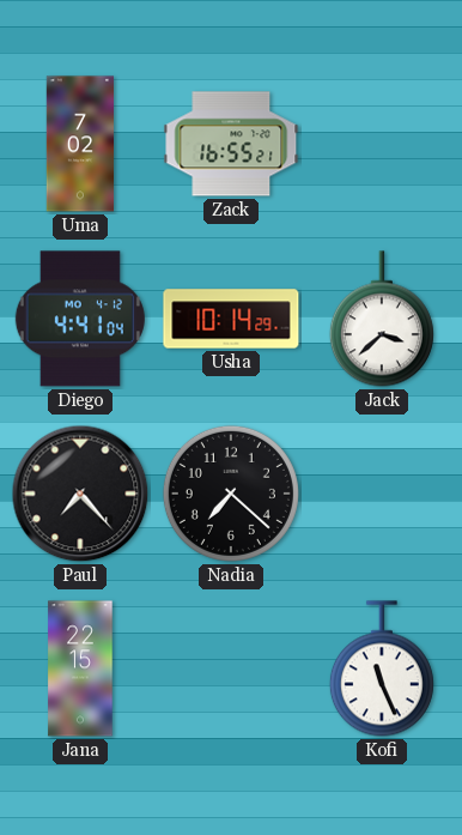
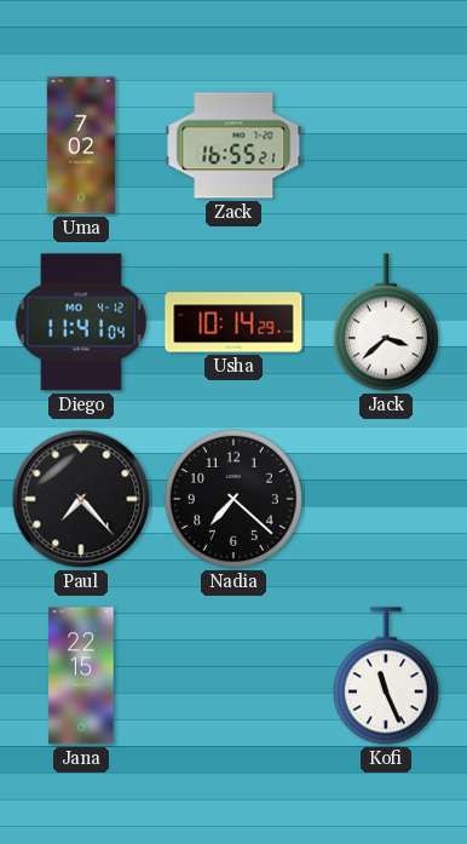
Diego: 4:41 -> 11:41 (81, 322)
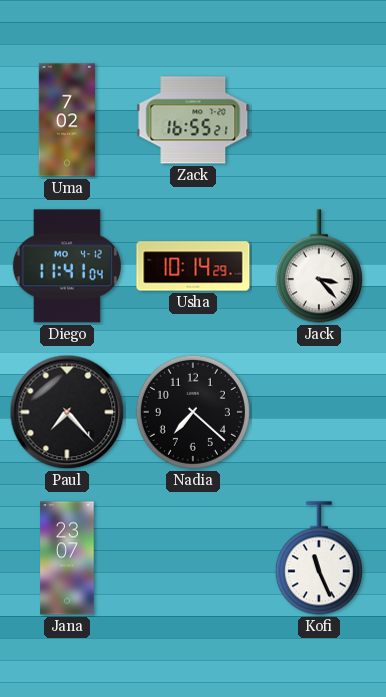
Jack: 3:38 -> 3:23 (319, 266)
Jana: 22:15 -> 23:07 (67, 558)
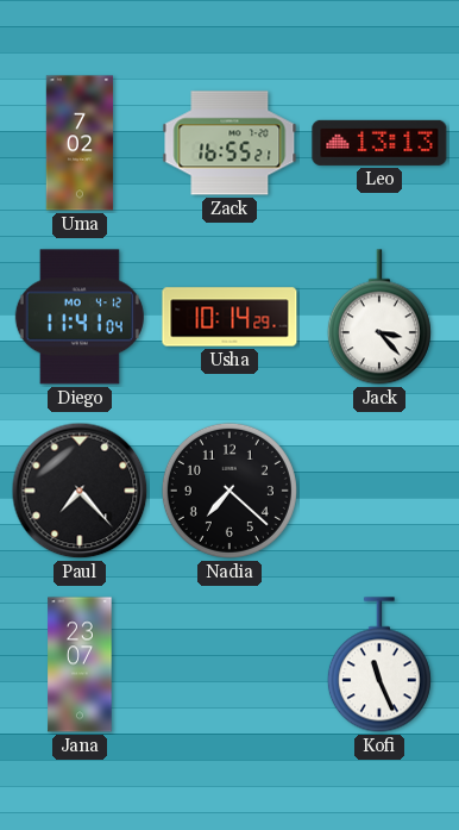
Leo: none -> 13:13 (379, 143)
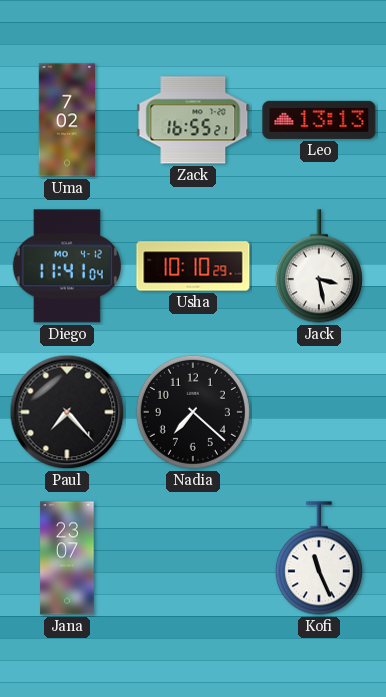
Usha: 10:14 -> 10:10 (193, 266)
Jack: 3:23 -> 3:28 (319, 266)
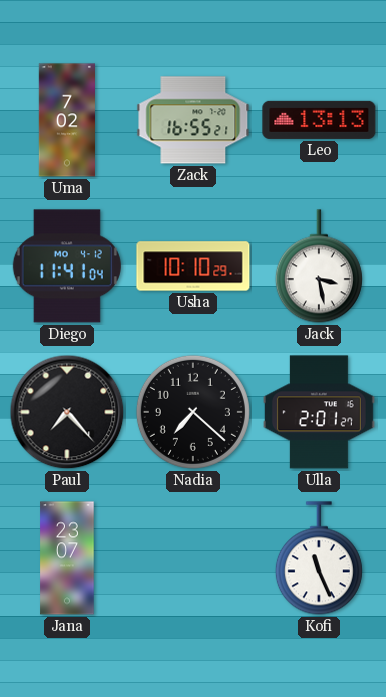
Ulla: none -> 2:01 (319, 412)
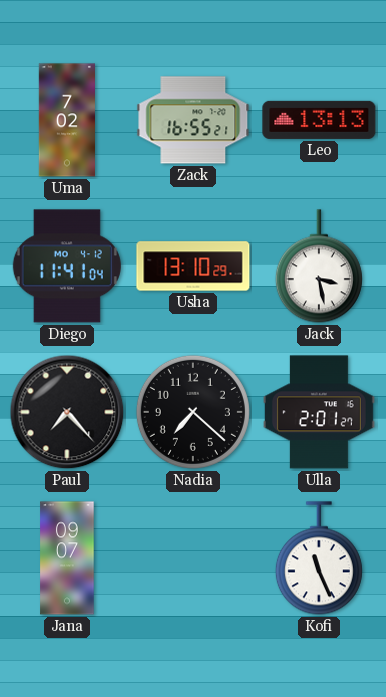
Usha: 10:10 -> 13:10 (193, 266)
Jana: 23:07 -> 09:07 (67, 558)
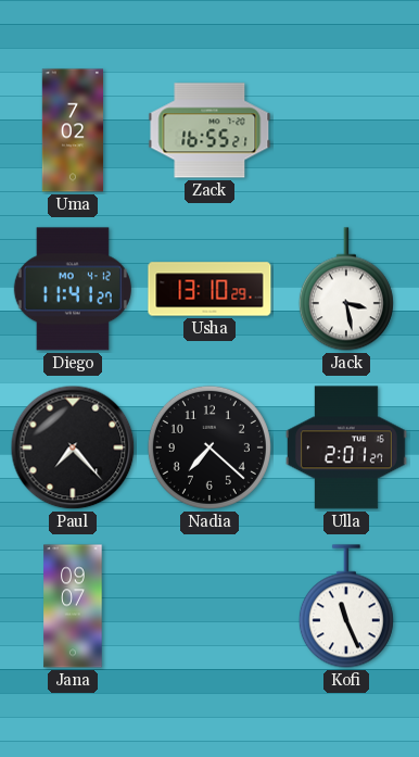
Leo: 13:13 -> none (319, 120)
Diego: 11:41:04 -> 11:41:27 (73, 289)
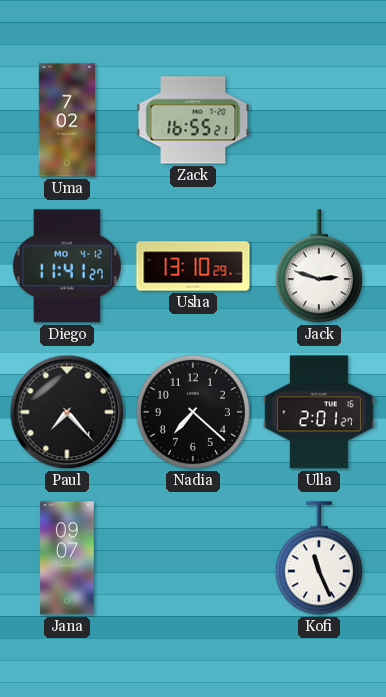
Jack: 3:28 -> 2:48 (319, 266)
